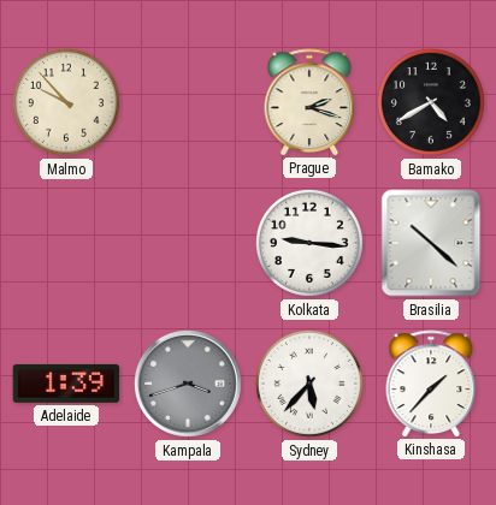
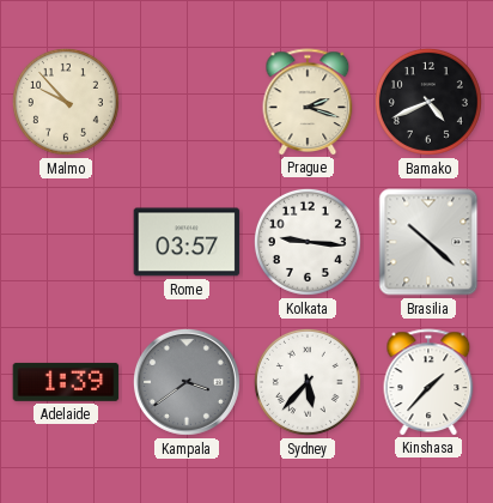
Bamako: 4:40 -> 4:41 (428, 102)
Rome: none -> 03:57 (187, 242)
Kampala: 3:42 -> 3:39 (187, 382)
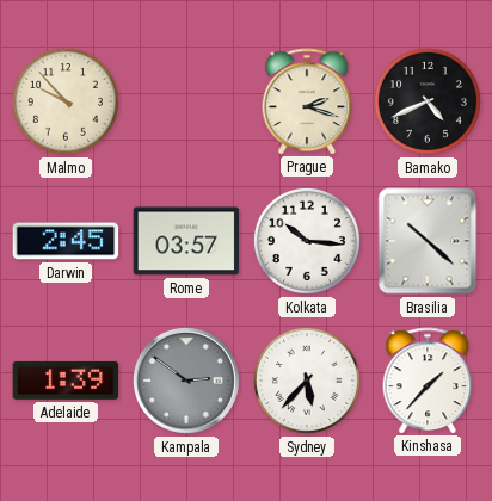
Darwin: none -> 2:45 (66, 241)
Kolkata: 9:16 -> 10:16 (307, 241)
Kampala: 3:39 -> 2:51 (186, 381)
